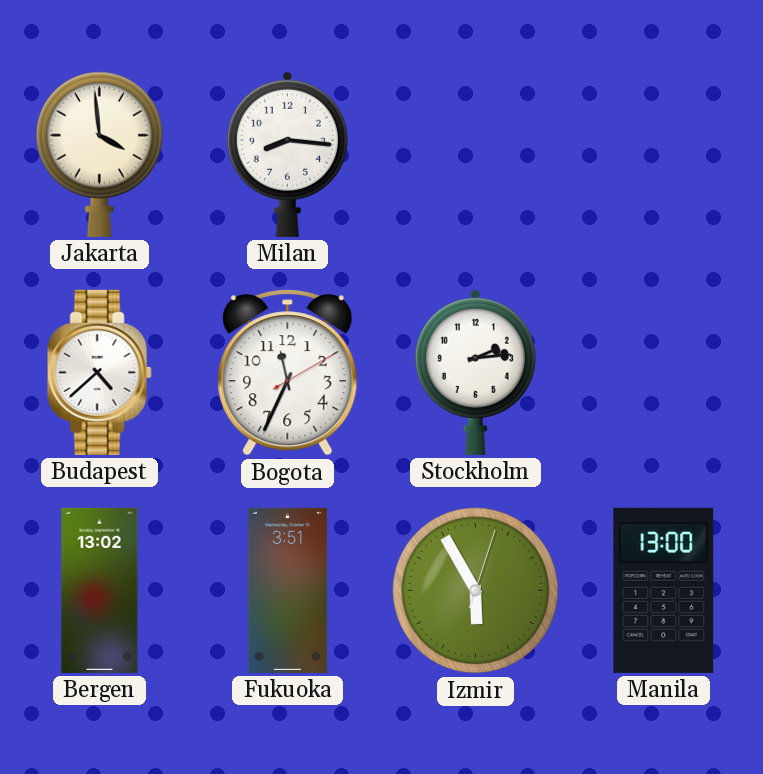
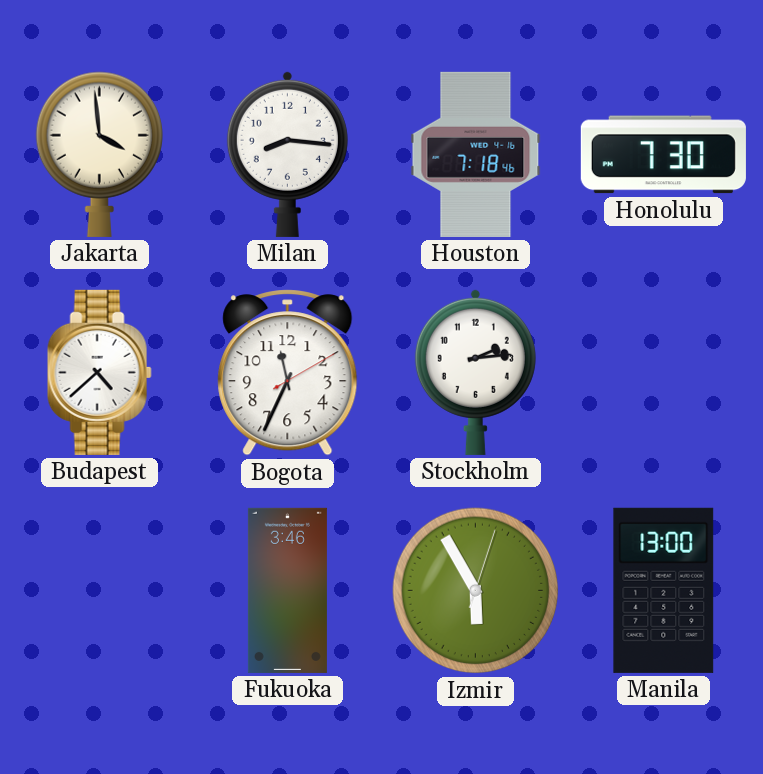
Houston: none -> 7:18 (476, 154)
Honolulu: none -> 7:30 (663, 155)
Bergen: 13:02 -> none (100, 590)
Fukuoka: 3:51 -> 3:46 (287, 590)
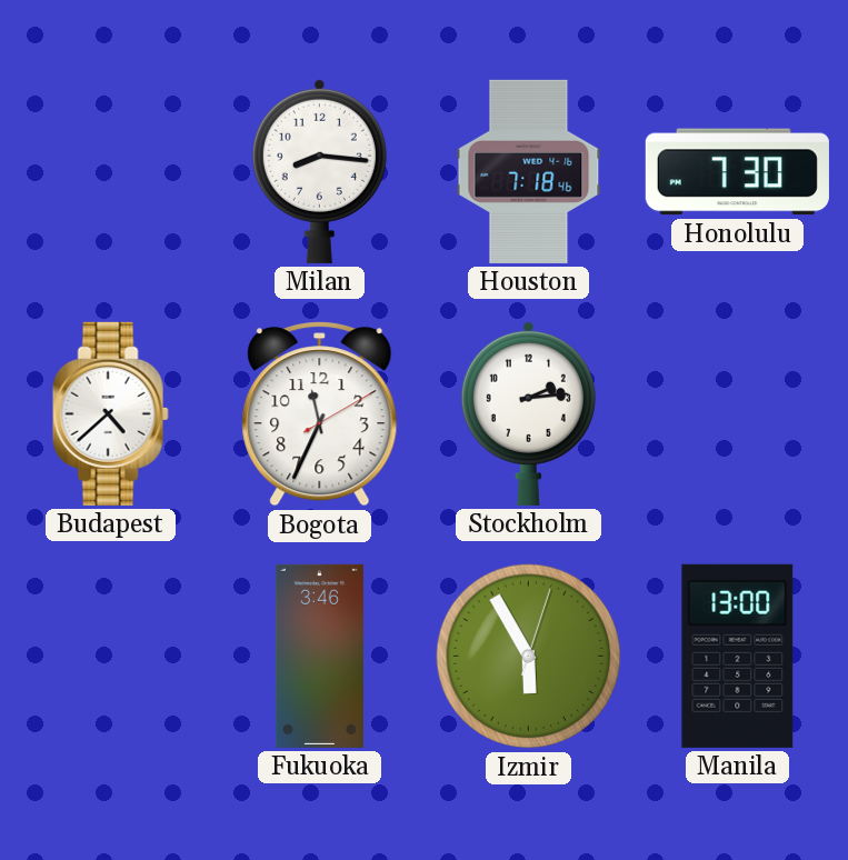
Jakarta: 3:59 -> none (99, 154)
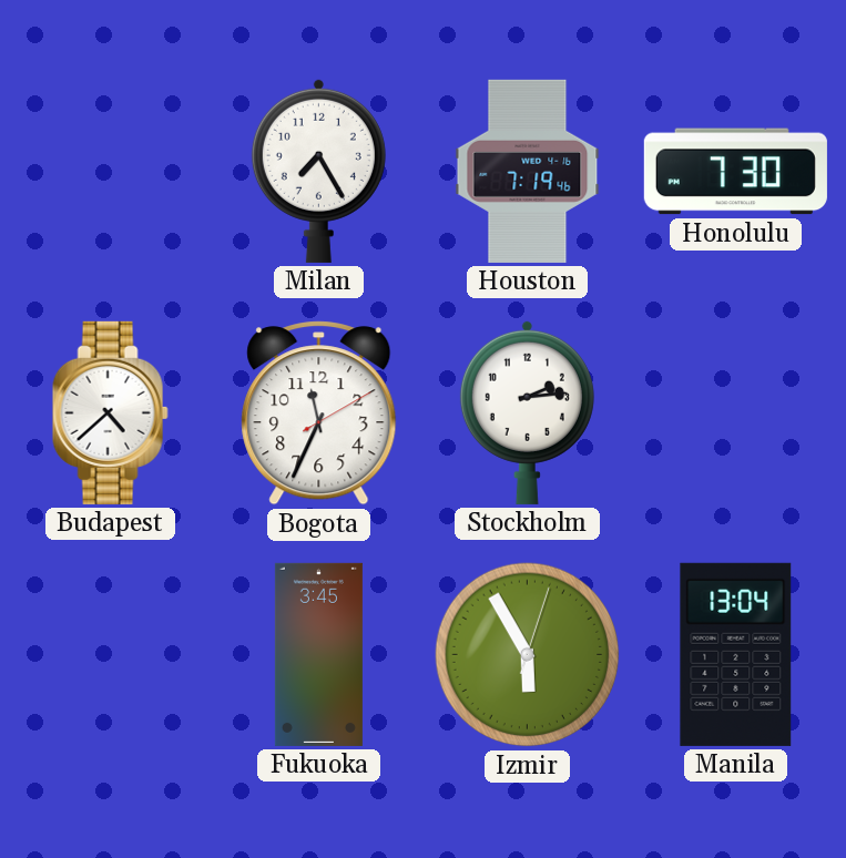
Milan: 8:16 -> 7:25 (318, 171)
Houston: 7:18 -> 7:19 (528, 171)
Fukuoka: 3:46 -> 3:45 (318, 654)
Manila: 13:00 -> 13:04 (736, 654)
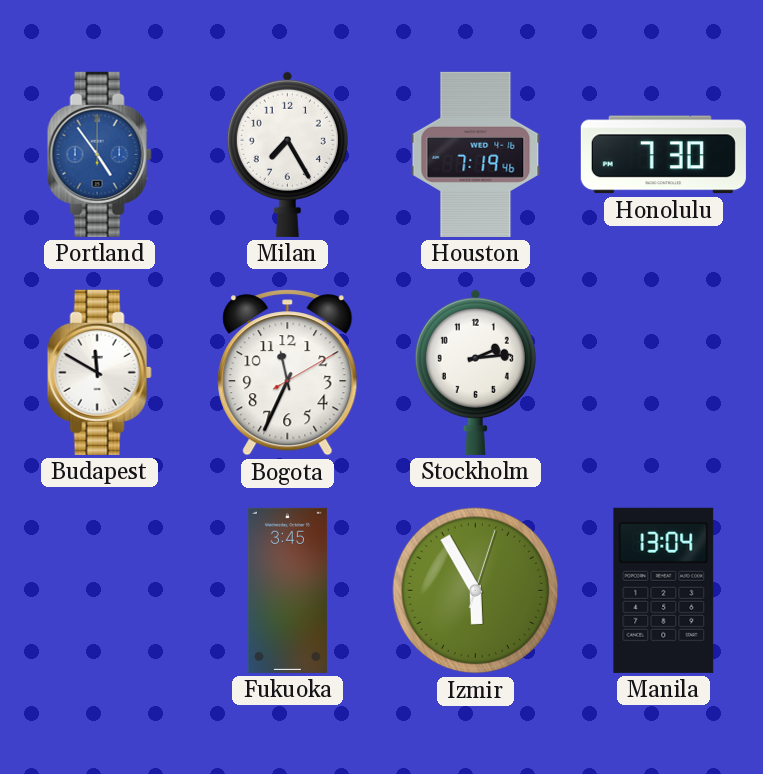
Portland: none -> 4:54 (99, 154)
Budapest: 4:38 -> 11:50 (99, 372)
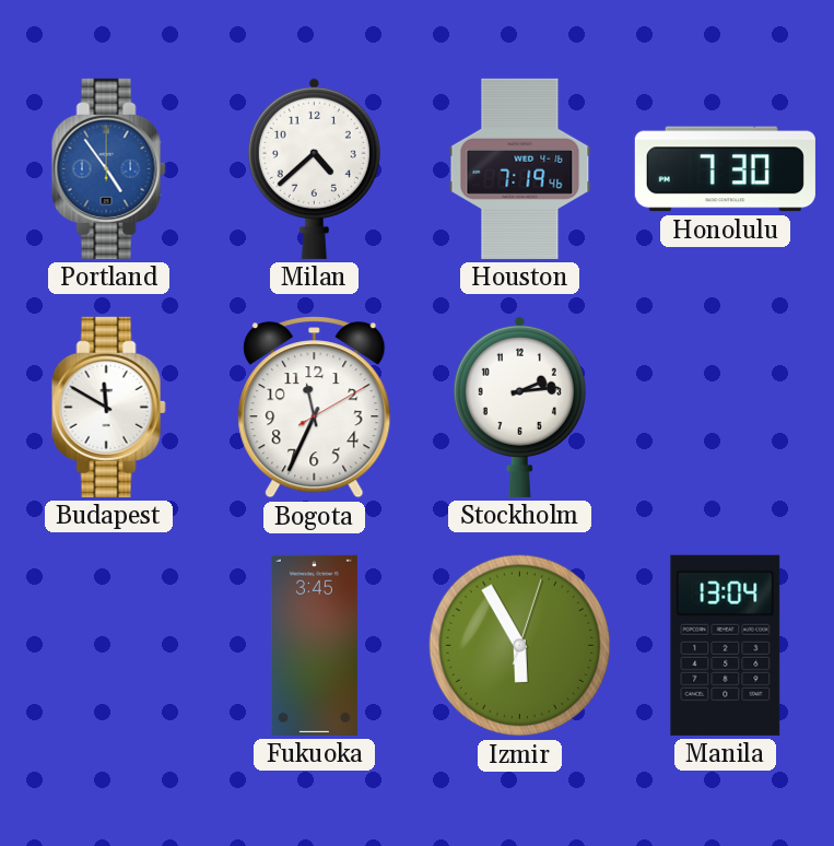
Milan: 7:25 -> 4:38 (314, 168)
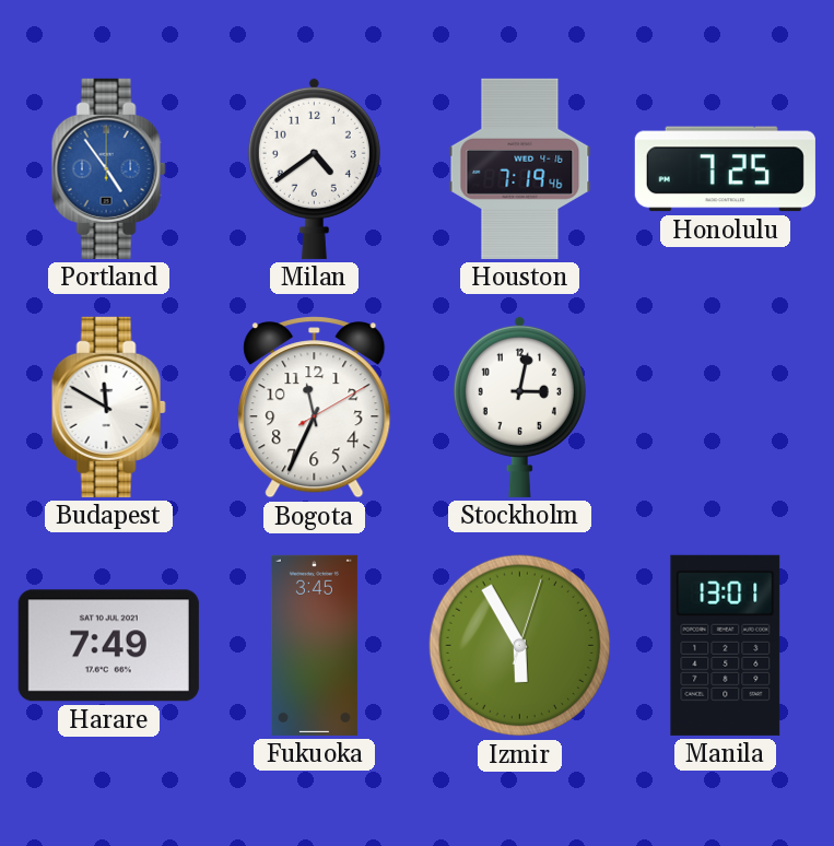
Milan: 4:38 -> 4:39 (314, 168)
Honolulu: 7:30 -> 7:25 (725, 169)
Stockholm: 2:14 -> 3:02 (519, 407)
Harare: none -> 7:49 (108, 646)
Manila: 13:04 -> 13:01 (726, 645)
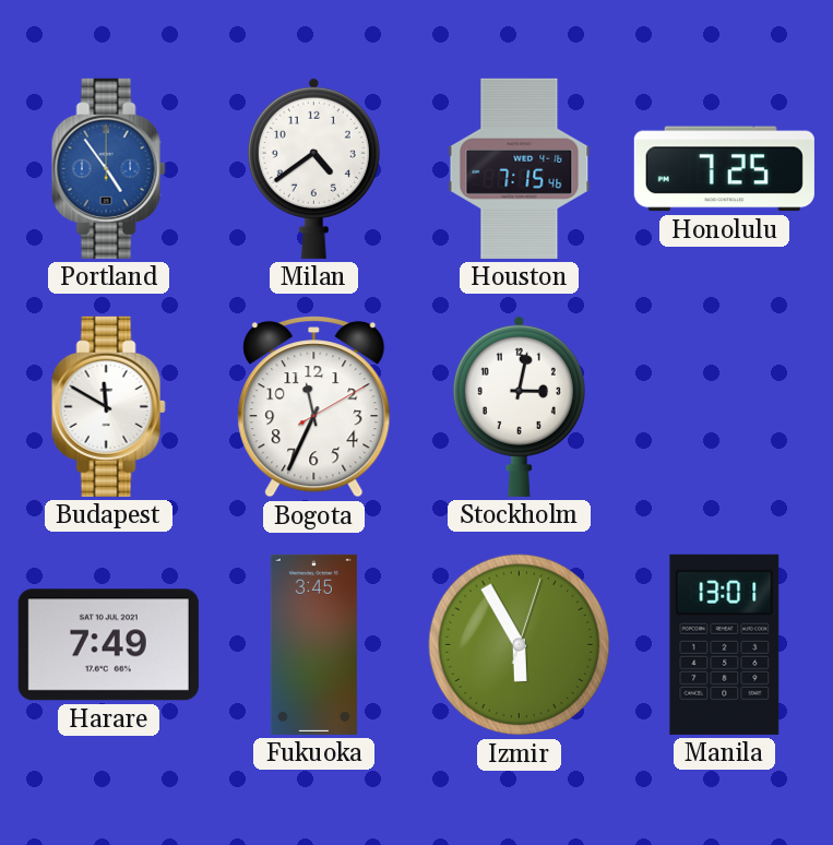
Houston: 7:19 -> 7:15 (520, 168)
